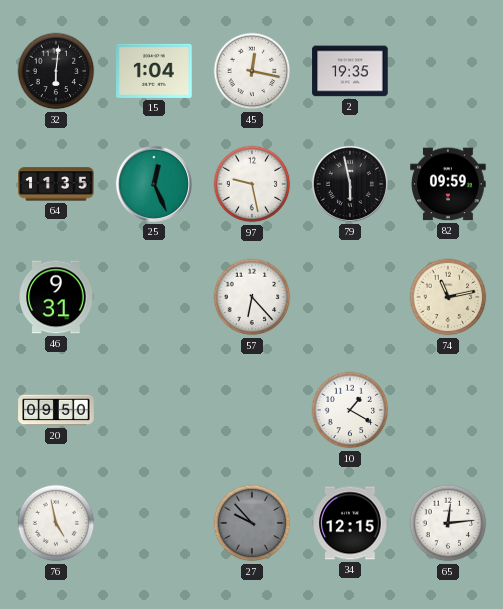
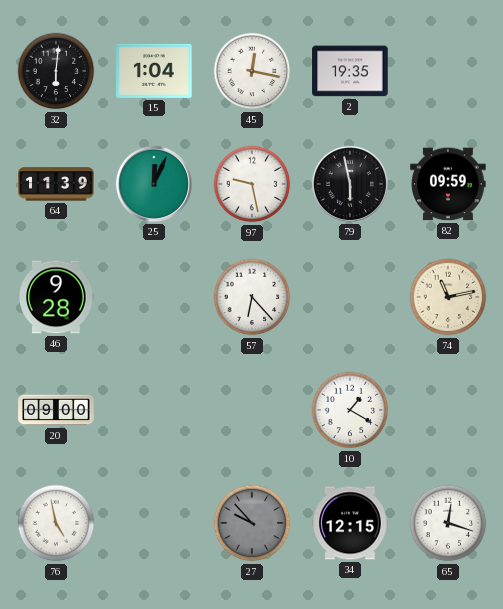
64: 11:35 -> 11:39 (56, 184)
25: 12:26 -> 12:04 (154, 184)
46: 9:31 -> 9:28 (56, 297)
20: 09:50 -> 09:00 (56, 410)
65: 12:14 -> 12:18 (448, 523)
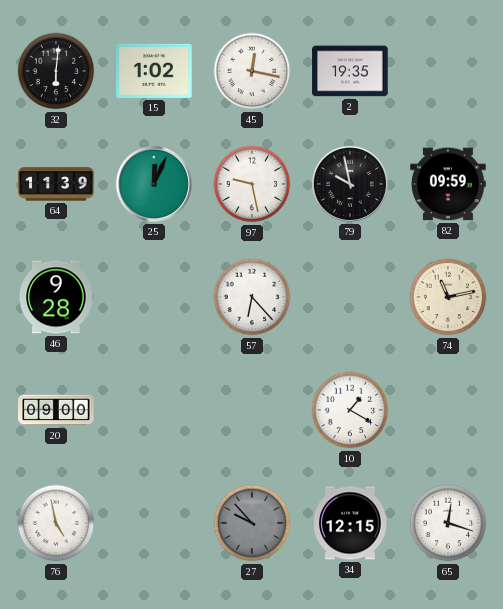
15: 1:04 -> 1:02 (154, 71)
79: 5:58 -> 9:58 (350, 184)
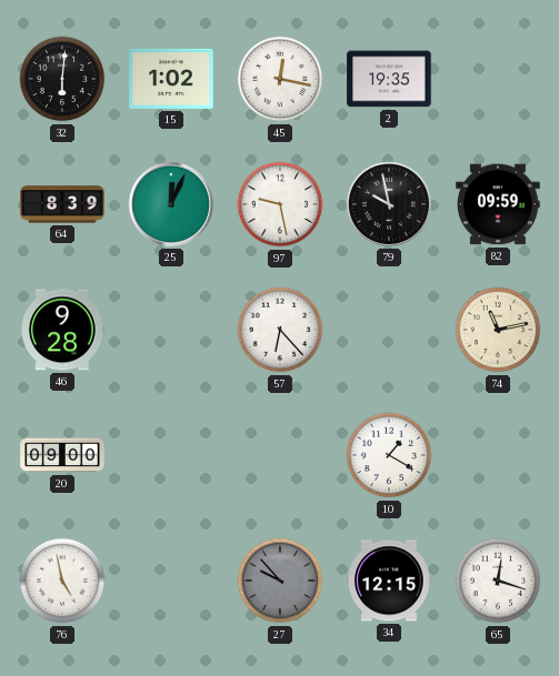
64: 11:39 -> 8:39 (62, 204)
